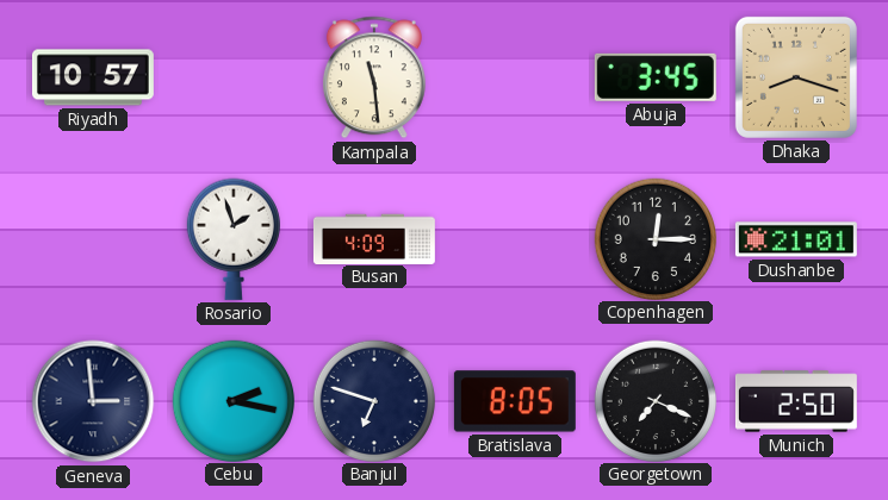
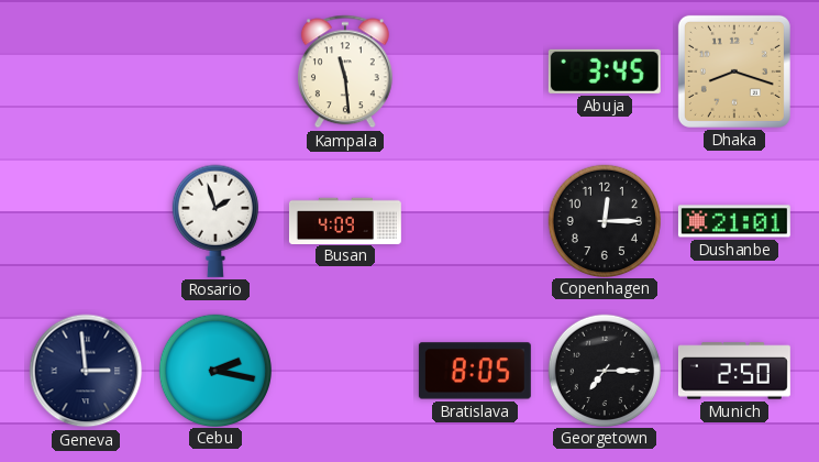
Riyadh: 10:57 -> none (93, 77)
Banjul: 6:48 -> none (373, 400)
Georgetown: 7:19 -> 7:15 (604, 370)
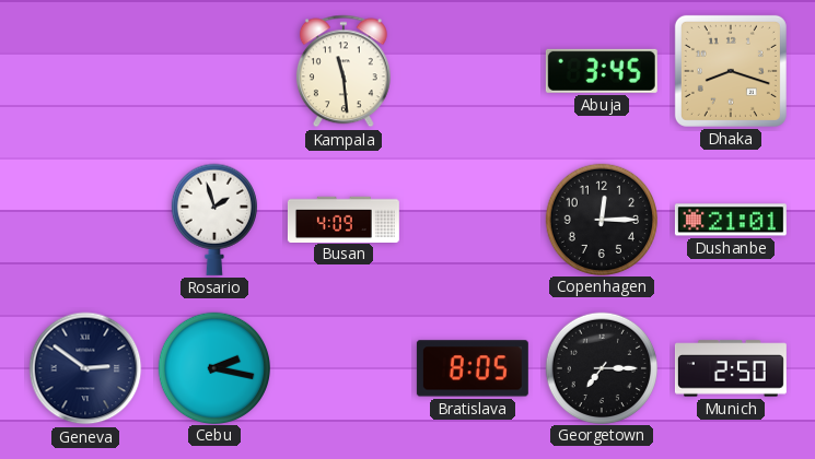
Geneva: 2:59 -> 2:51 (85, 368)
